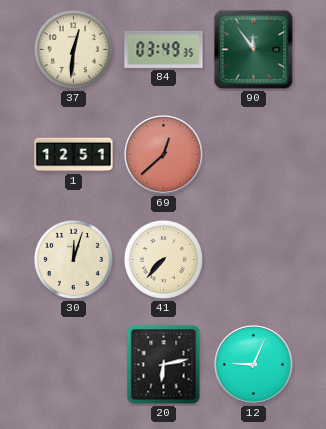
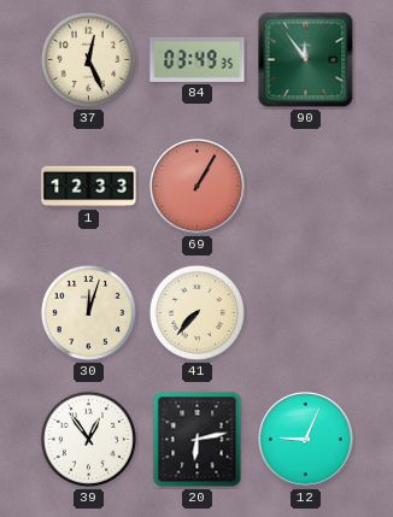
37: 12:31 -> 12:26 (88, 59)
1: 12:51 -> 12:33 (89, 187)
69: 12:38 -> 1:05 (198, 187)
39: none -> 12:54 (88, 439)
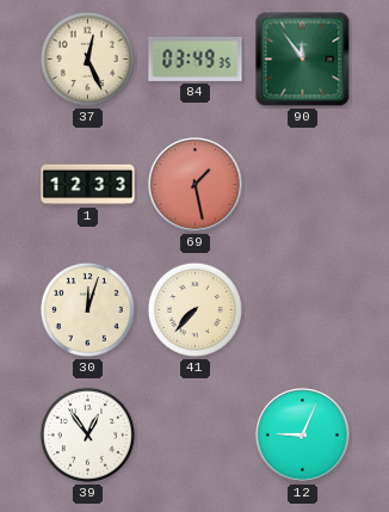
69: 1:05 -> 1:28 (196, 185)
20: 6:13 -> none (198, 440)
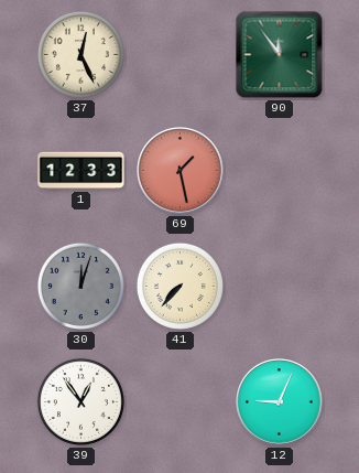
84: 03:49 -> none (196, 58)
30 dial: cream -> grey (80, 286)
